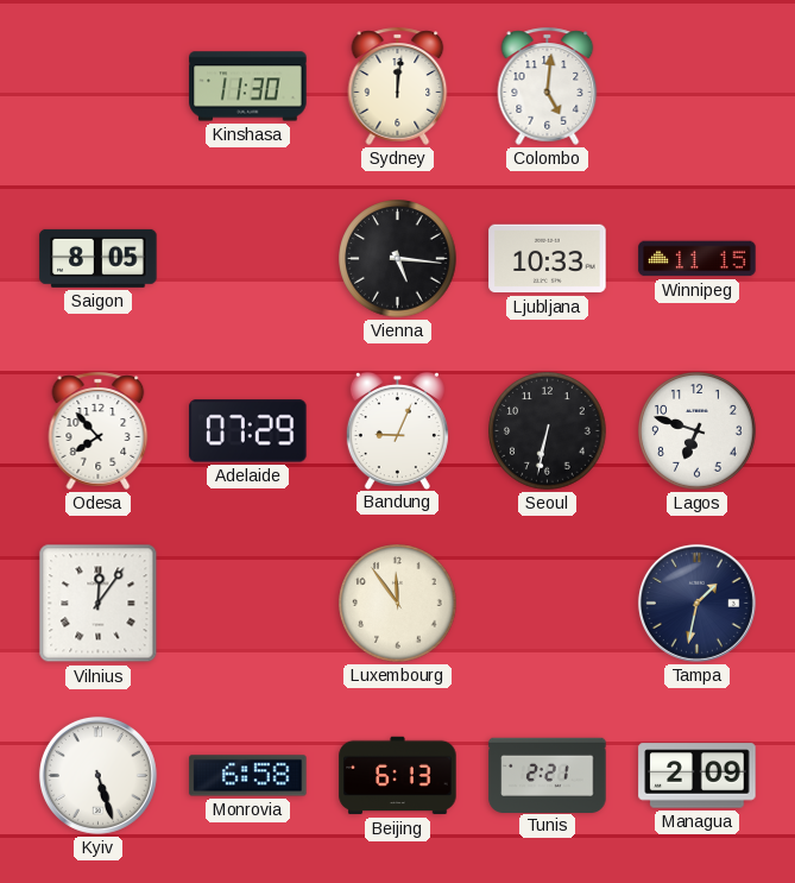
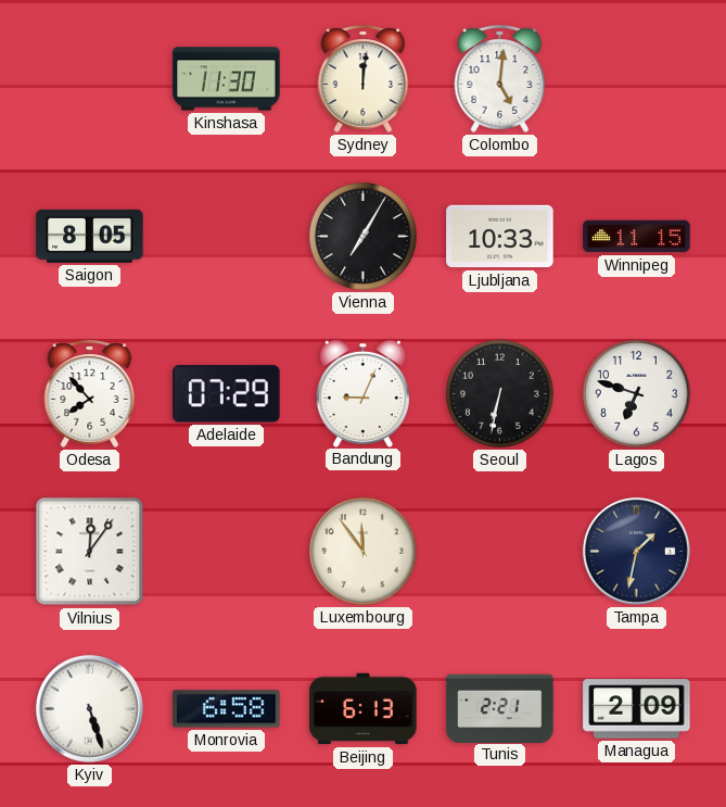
Vienna: 5:16 -> 7:05 (364, 237)
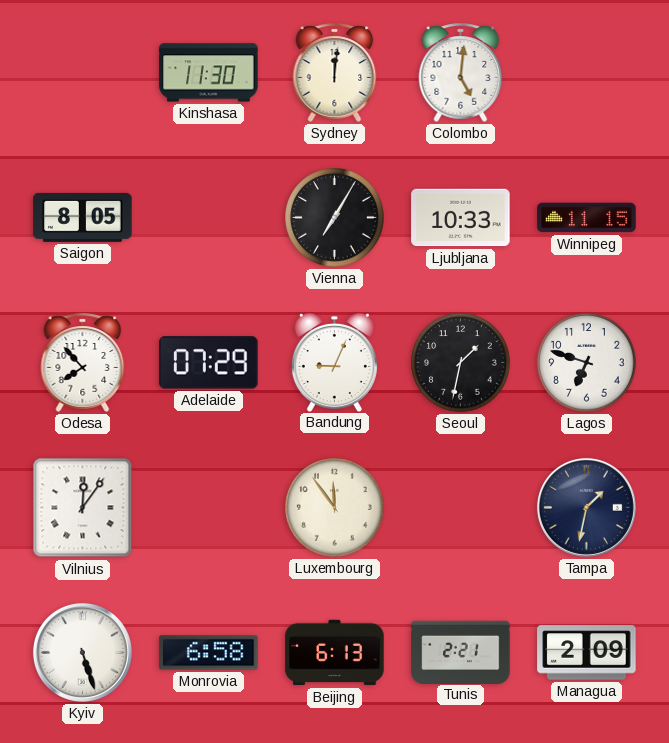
Seoul: 6:32 -> 1:32 (461, 363)
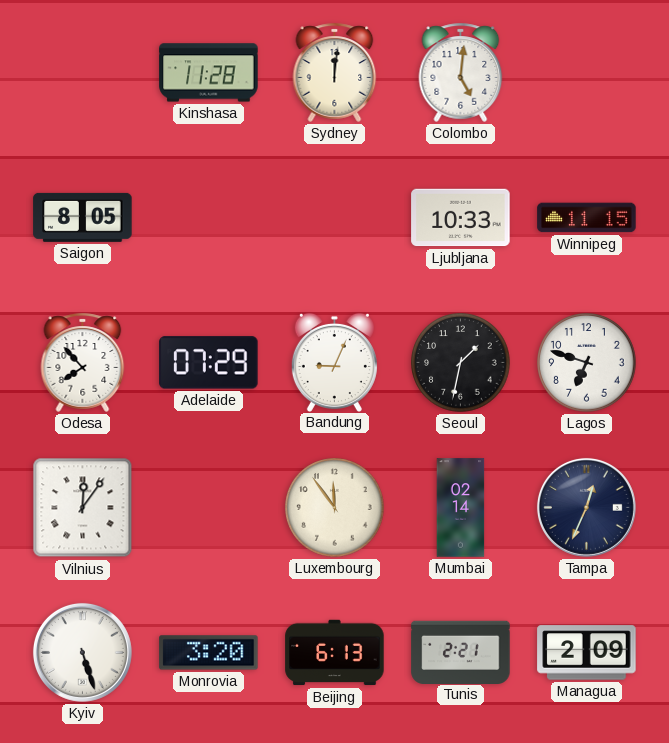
Kinshasa: 11:30 -> 11:28 (209, 73)
Vienna: 7:05 -> none (335, 218)
Mumbai: none -> 02:14 (461, 508)
Tampa: 1:32 -> 12:34 (586, 507)
Monrovia: 6:58 -> 3:20 (209, 653)
